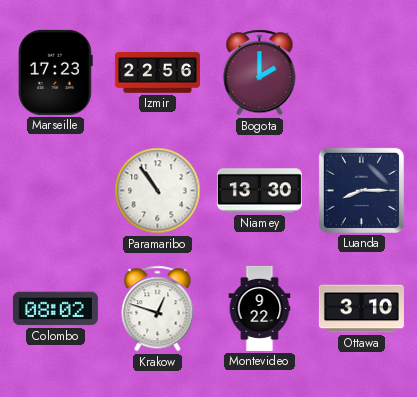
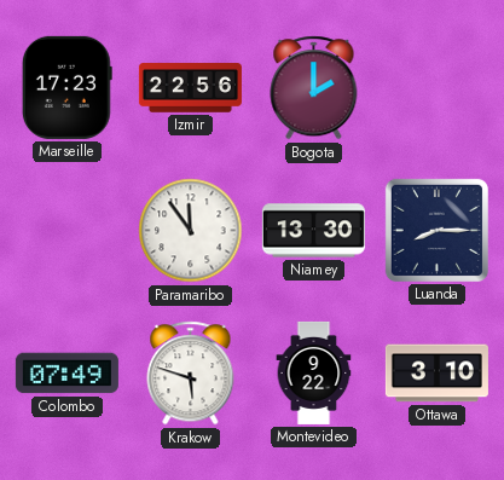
Paramaribo: 10:54 -> 11:54 (191, 231)
Colombo: 08:02 -> 07:49 (66, 374)
Krakow: 12:48 -> 5:48 (191, 374)
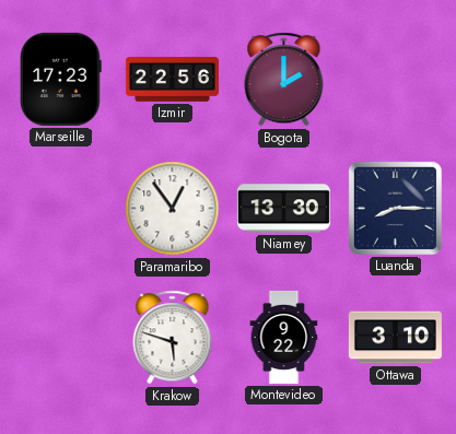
Paramaribo: 11:54 -> 12:54 (173, 209)
Colombo: 07:49 -> none (66, 374)
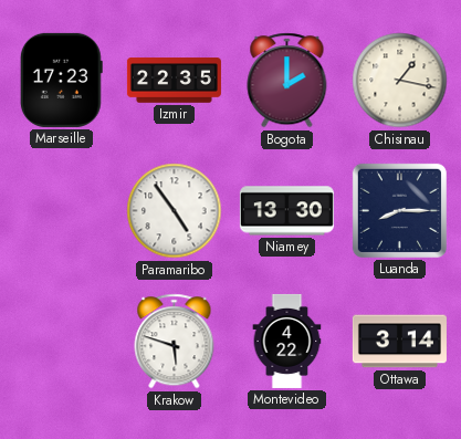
Izmir: 22:56 -> 22:35 (174, 81)
Chisinau: none -> 1:17 (400, 81)
Paramaribo: 12:54 -> 4:54 (175, 211)
Montevideo: 9:22 -> 4:22 (287, 341)
Ottawa: 3:10 -> 3:14 (399, 342)
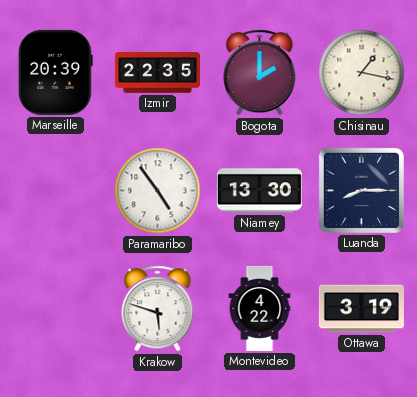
Marseille: 17:23 -> 20:39 (55, 72)
Ottawa: 3:14 -> 3:19 (361, 309)
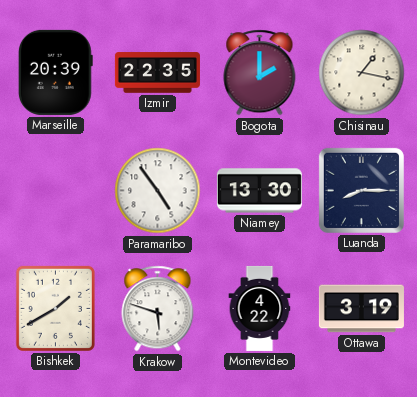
Bishkek: none -> 1:40 (55, 308)
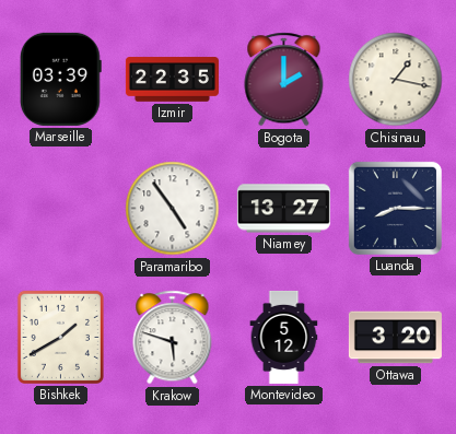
Marseille: 20:39 -> 03:39 (60, 79)
Niamey: 13:30 -> 13:27 (283, 209)
Montevideo: 4:22 -> 5:12 (284, 337)
Ottawa: 3:19 -> 3:20 (395, 338)
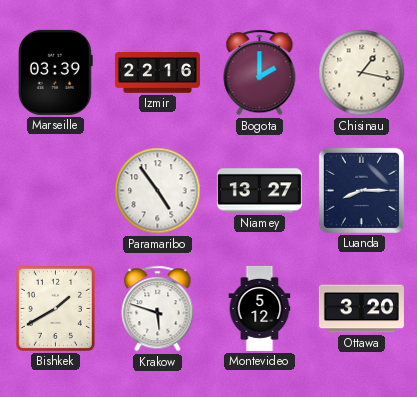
Izmir: 22:35 -> 22:16 (157, 73)
